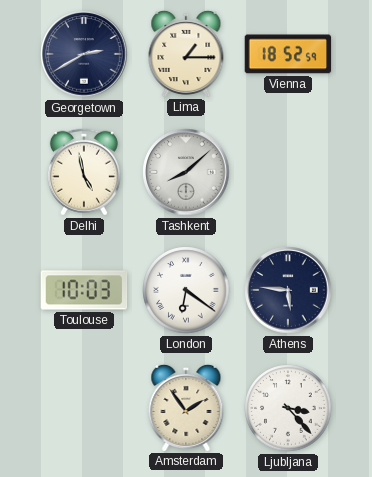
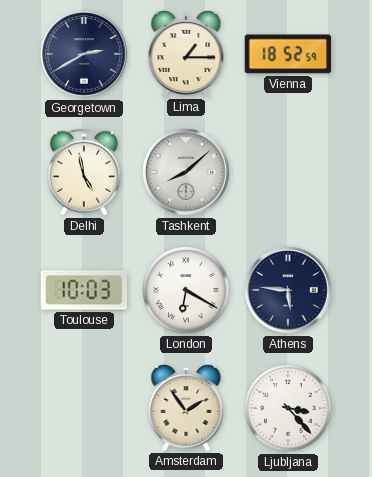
London: 6:21 -> 6:20 (186, 290)
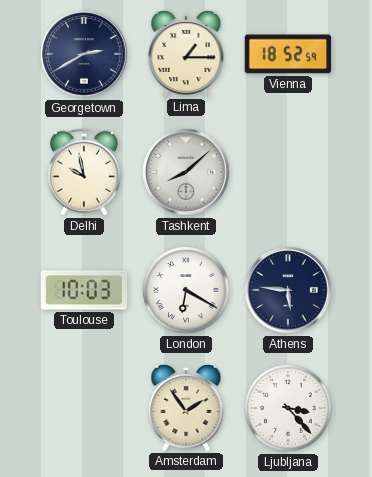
Delhi: 4:58 -> 9:58 (84, 172)
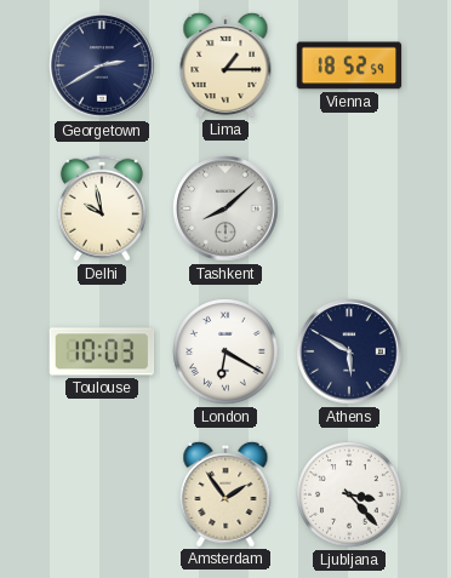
Athens: 5:46 -> 5:50 (349, 351)
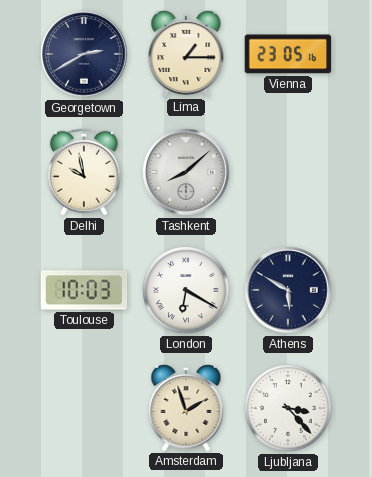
Vienna: 18:52 -> 23:05 (288, 54)
Amsterdam: 1:54 -> 1:57 (186, 407)
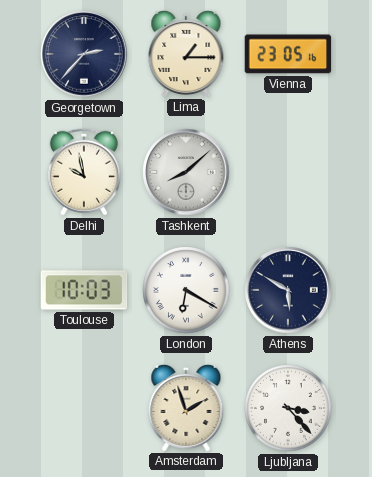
Georgetown: 2:40 -> 2:37 (84, 54)
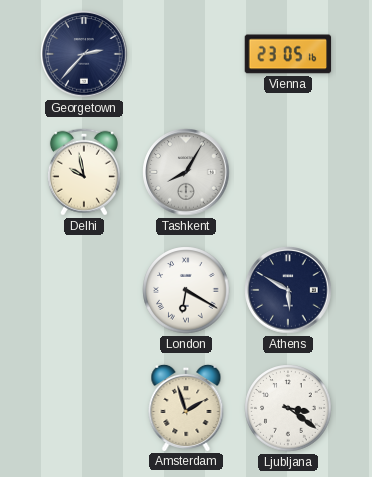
Lima: 1:15 -> none (186, 53)
Tashkent: 8:08 -> 8:05 (186, 172)
Toulouse: 10:03 -> none (84, 290)
Ljubljana: 3:23 -> 3:21 (288, 408)
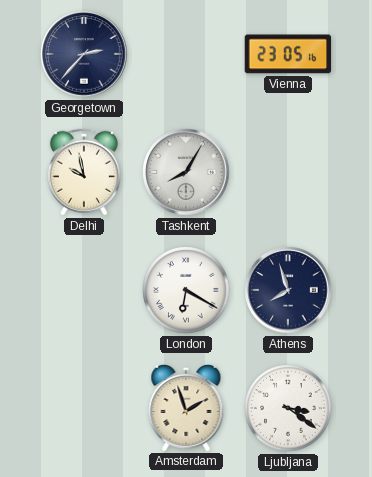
Athens: 5:50 -> 7:57 (288, 290)
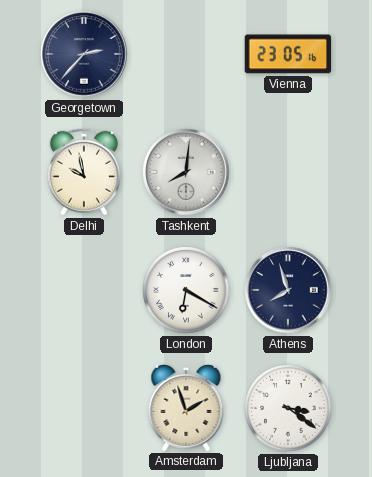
Tashkent: 8:05 -> 8:01 (186, 172)
